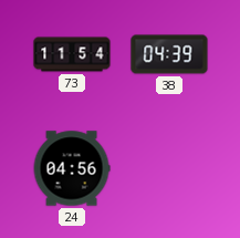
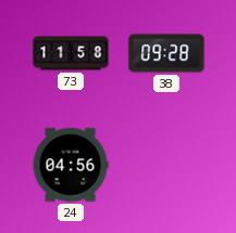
73: 11:54 -> 11:58 (71, 53)
38: 04:39 -> 09:28 (166, 53)
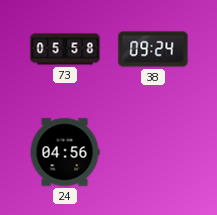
73: 11:58 -> 05:58 (65, 49)
38: 09:28 -> 09:24 (153, 49)
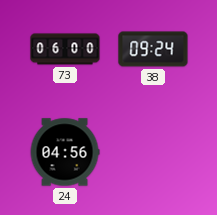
73: 05:58 -> 06:00 (65, 49)
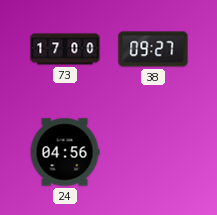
73: 06:00 -> 17:00 (65, 49)
38: 09:24 -> 09:27 (153, 49)
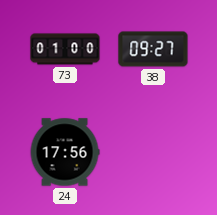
73: 17:00 -> 01:00 (65, 49)
24: 04:56 -> 17:56 (65, 152)
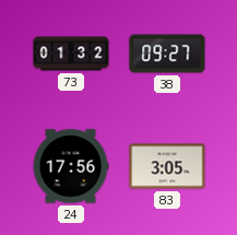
73: 01:00 -> 01:32 (71, 54)
83: none -> 3:05 (167, 166)
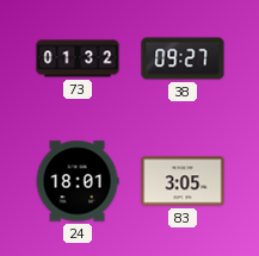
24: 17:56 -> 18:01 (78, 181)
